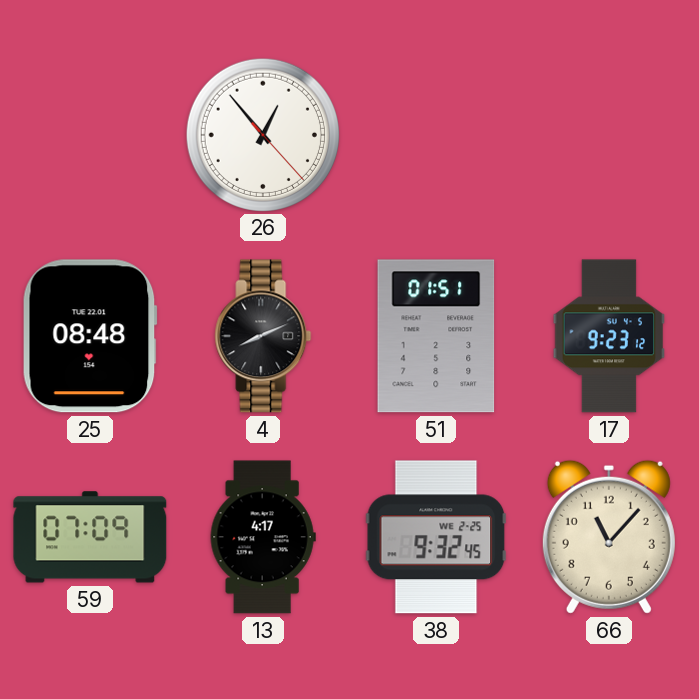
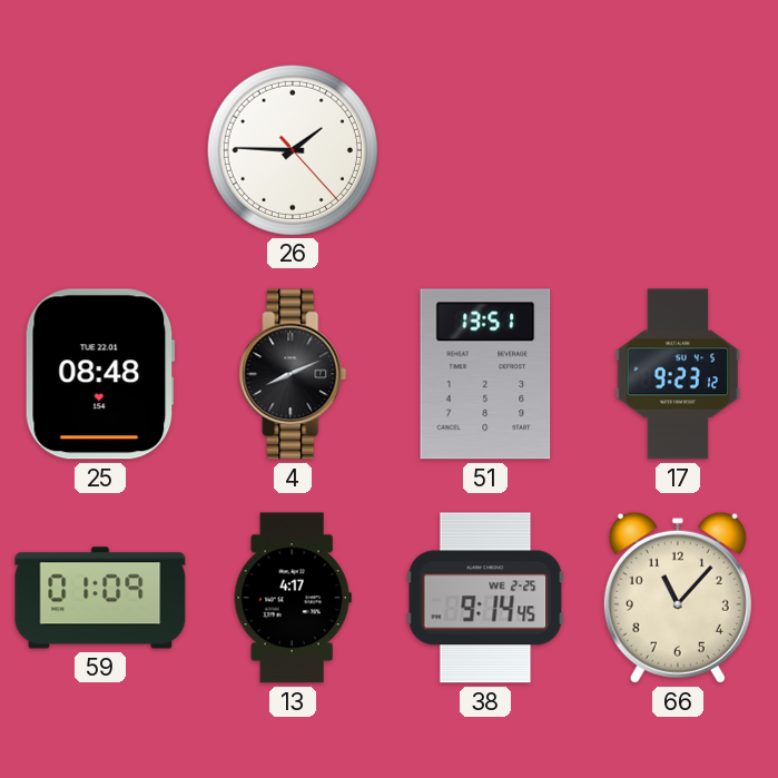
26: 12:53 -> 1:45 (292, 149)
51: 01:51 -> 13:51 (485, 374)
59: 07:09 -> 01:09 (100, 598)
38: 9:32 -> 9:14 (485, 598)
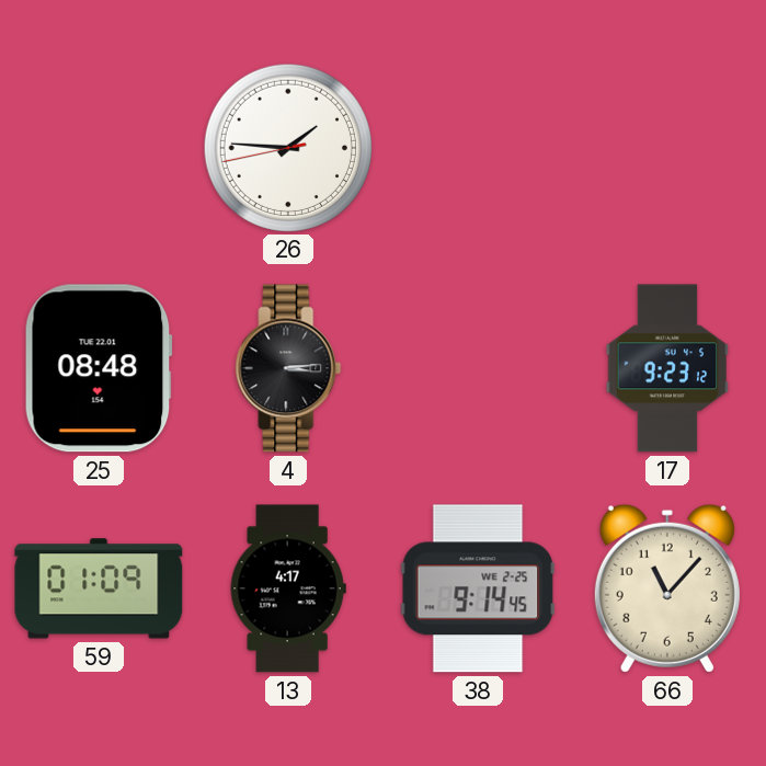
26: 1:45:23 -> 1:45:43 (287, 147)
4: 8:11 -> 3:14 (288, 368)
51: 13:51 -> none (485, 374)
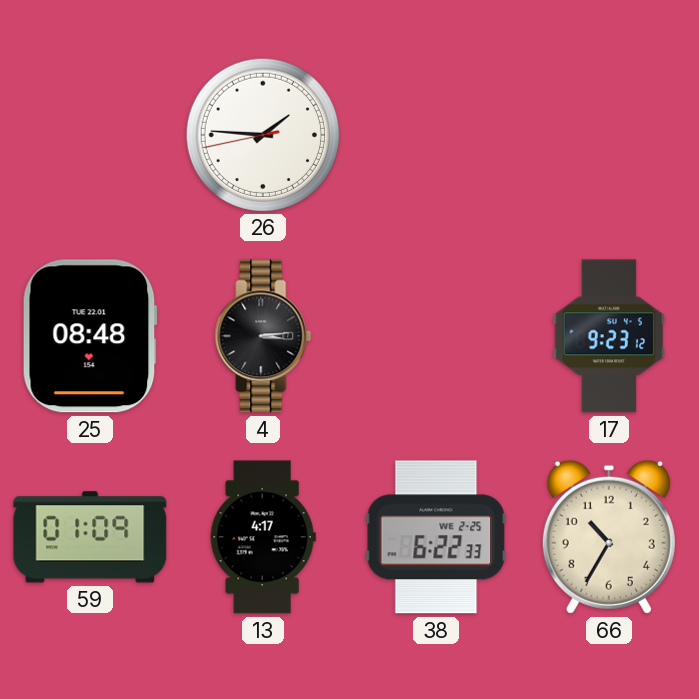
38: 9:14 -> 6:22 (436, 537)
66: 11:07 -> 10:35 (609, 537)
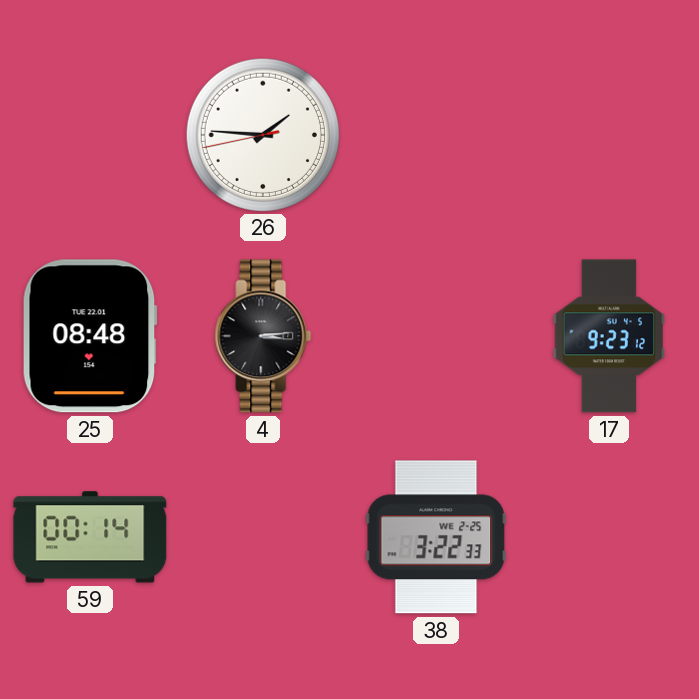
59: 01:09 -> 00:14 (90, 537)
13: 4:17 -> none (263, 537)
38: 6:22 -> 3:22 (436, 537)
66: 10:35 -> none (609, 537)
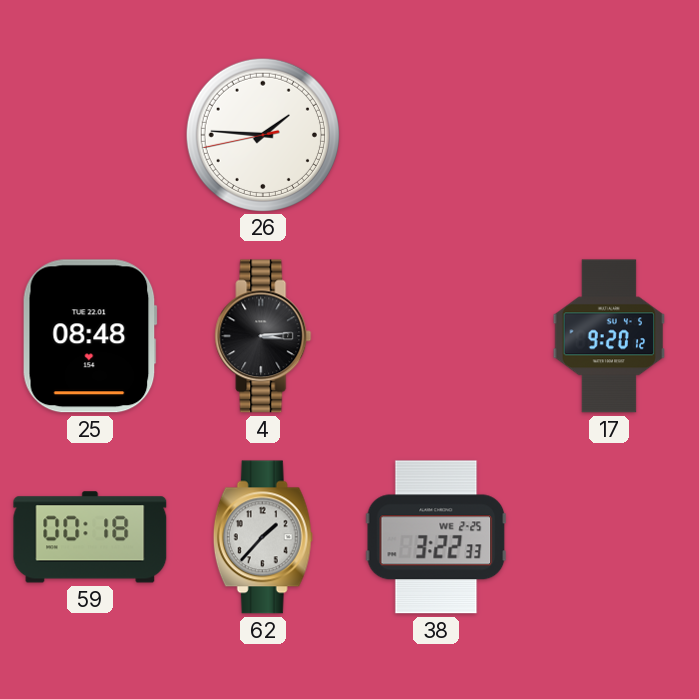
17: 9:23 -> 9:20 (609, 336)
59: 00:14 -> 00:18 (90, 537)
62: none -> 1:37 (263, 537)
